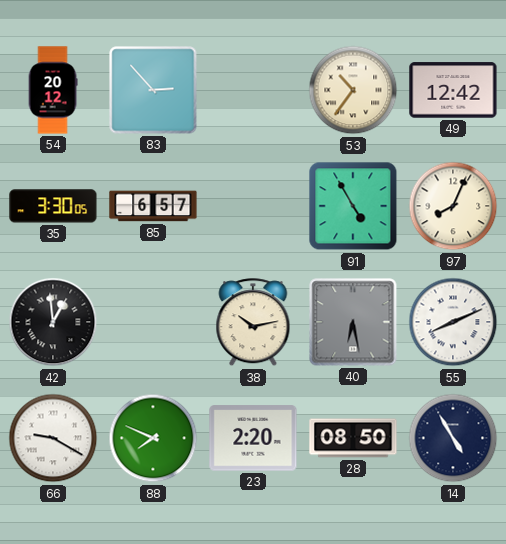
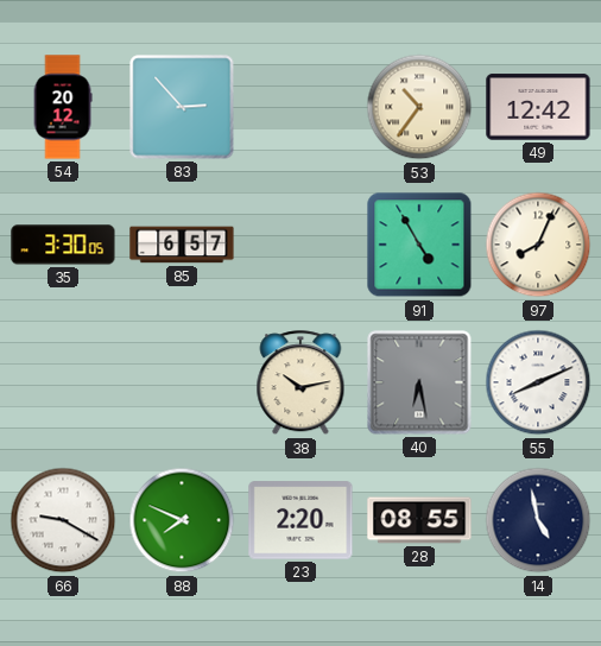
42: 12:59 -> none (53, 322)
28: 08:50 -> 08:55 (419, 520)
14: 4:55 -> 4:58 (538, 520)
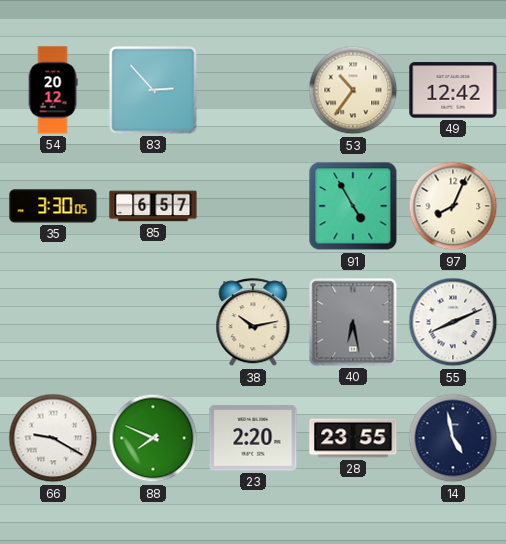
28: 08:55 -> 23:55 (353, 438)
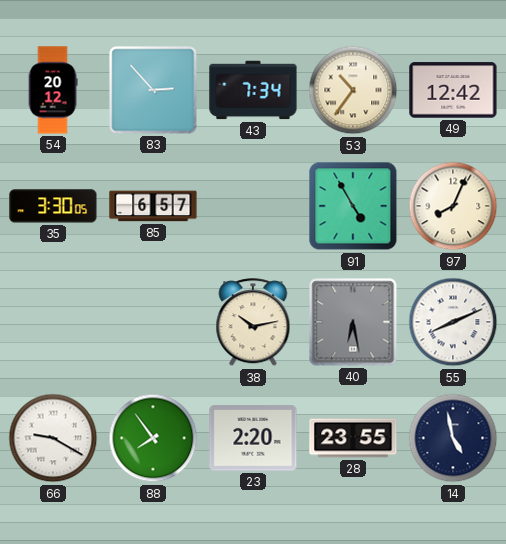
43: none -> 7:34 (253, 90)
88: 7:49 -> 7:54 (153, 438)
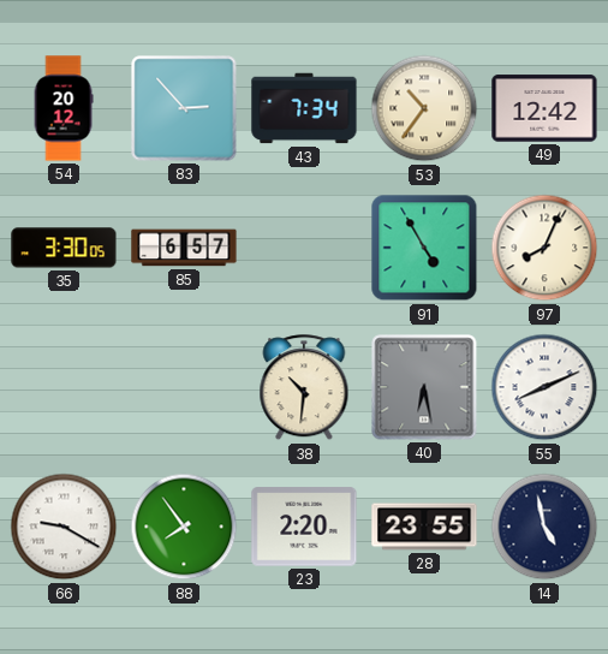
38: 10:13 -> 10:31 (304, 388)
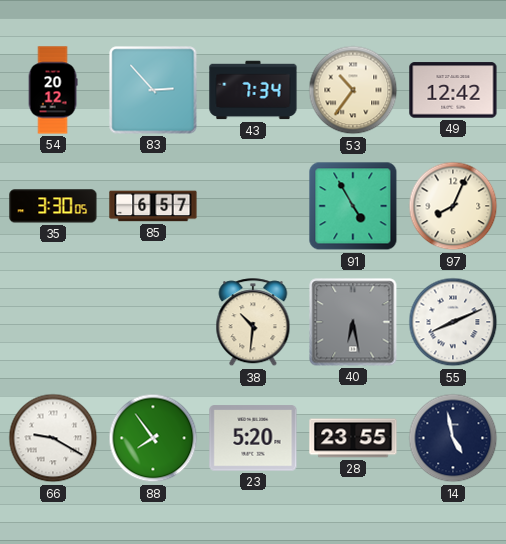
23: 2:20 -> 5:20 (253, 438)
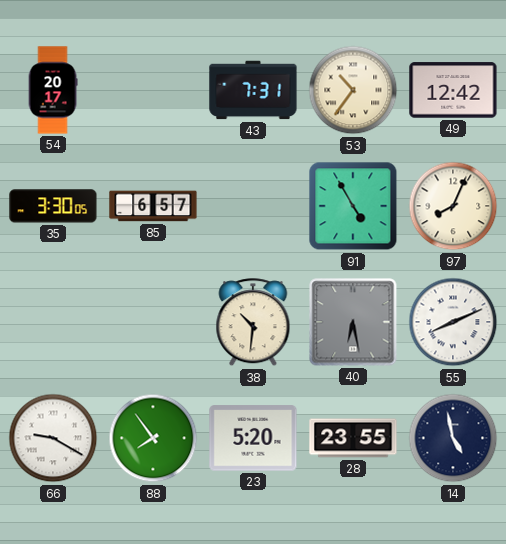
54: 20:12 -> 20:17 (53, 90)
83: 2:53 -> none (153, 90)
43: 7:34 -> 7:31 (253, 90)
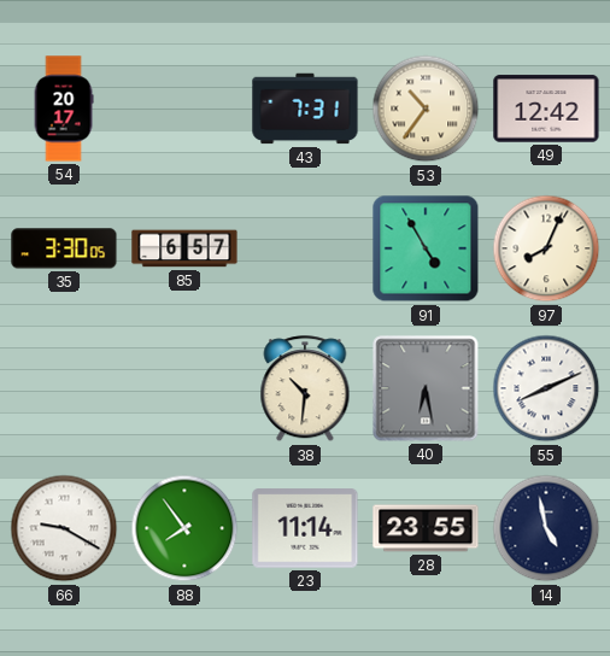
23: 5:20 -> 11:14 (305, 528)
